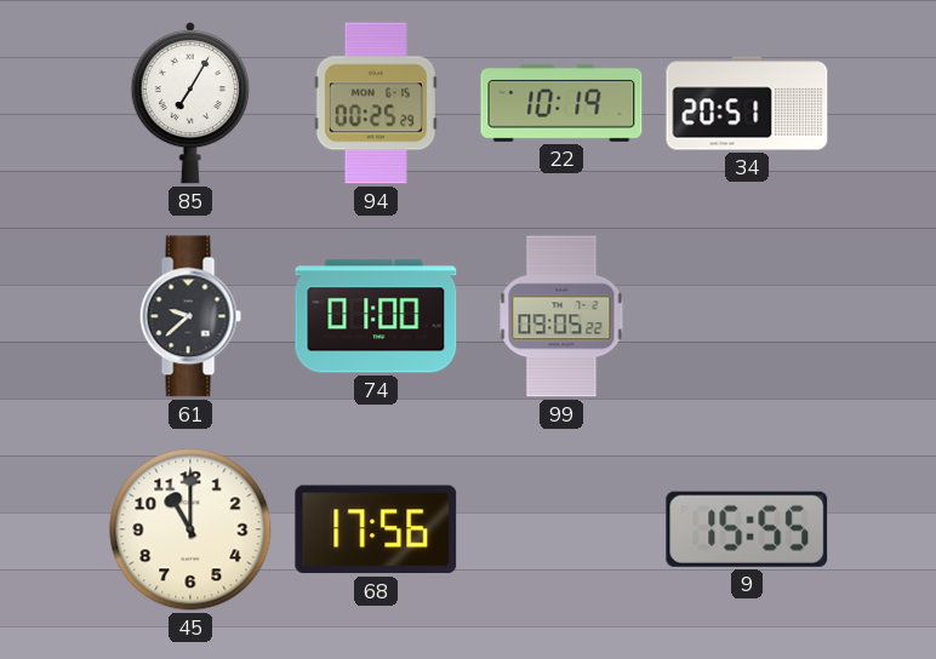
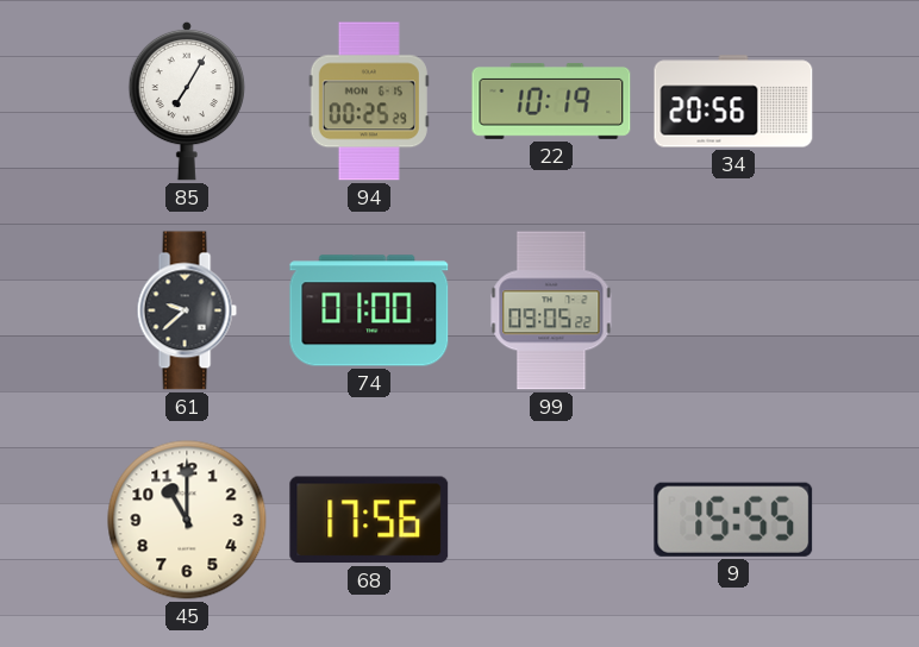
34: 20:51 -> 20:56 (733, 101)
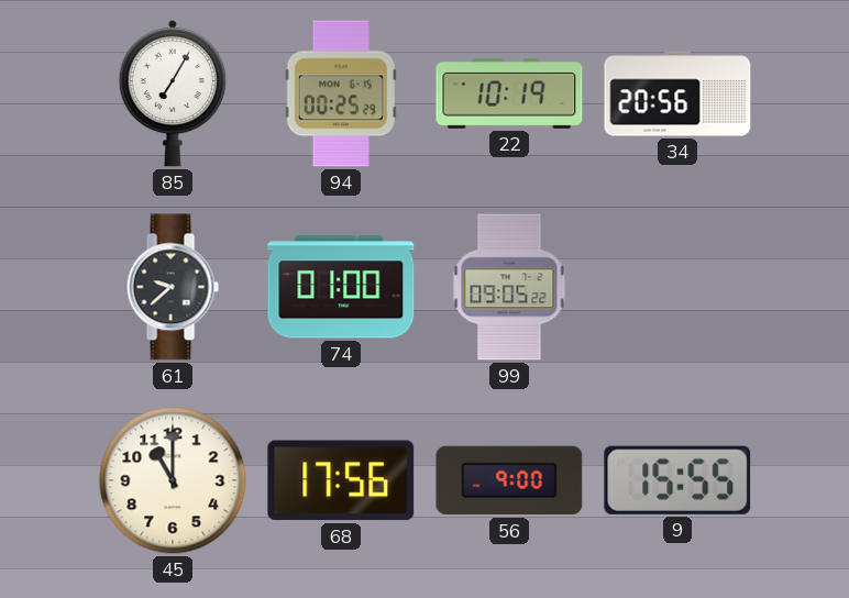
56: none -> 9:00 (509, 480)
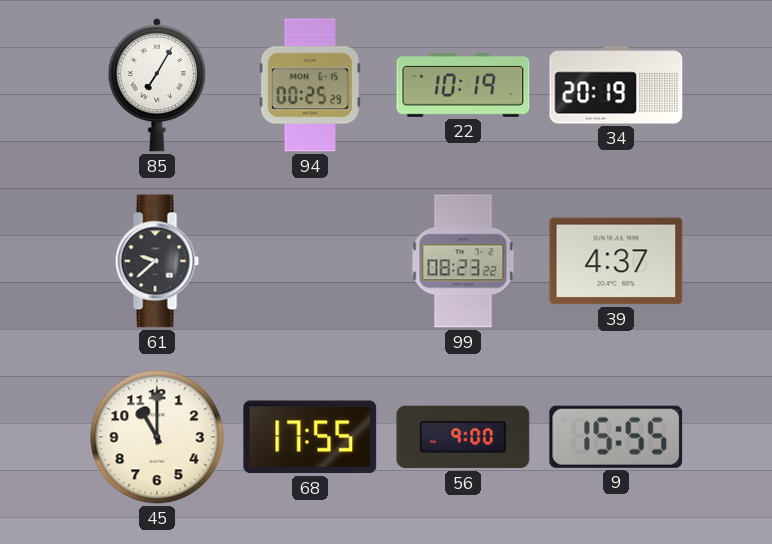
34: 20:56 -> 20:19 (616, 85)
74: 01:00 -> none (341, 287)
99: 09:05 -> 08:23 (463, 261)
39: none -> 4:37 (616, 261)
68: 17:56 -> 17:55 (310, 437)
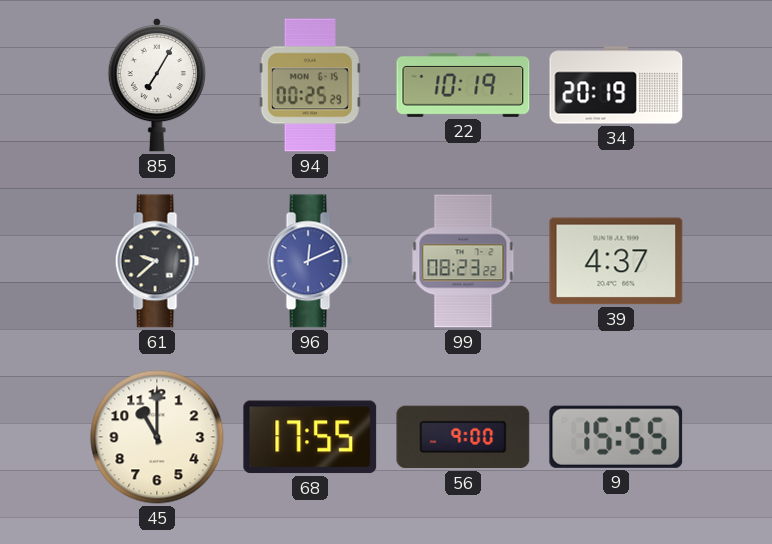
96: none -> 12:11 (310, 261)
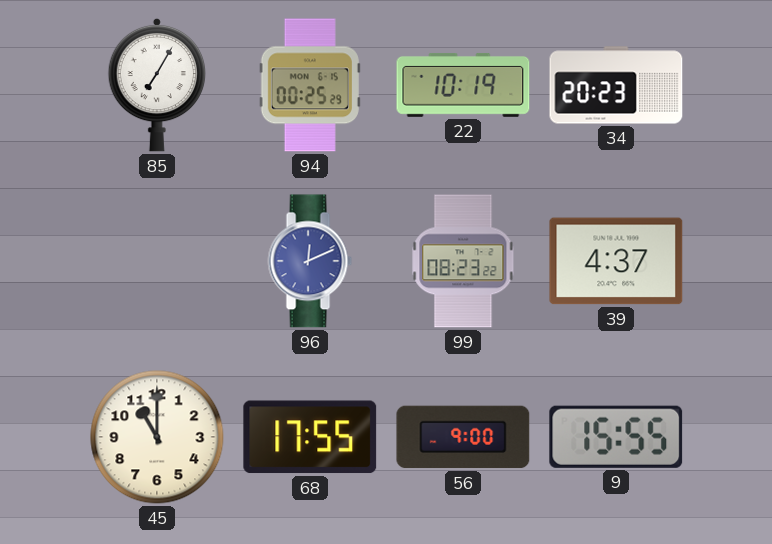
34: 20:19 -> 20:23 (616, 85)
61: 9:38 -> none (157, 261)
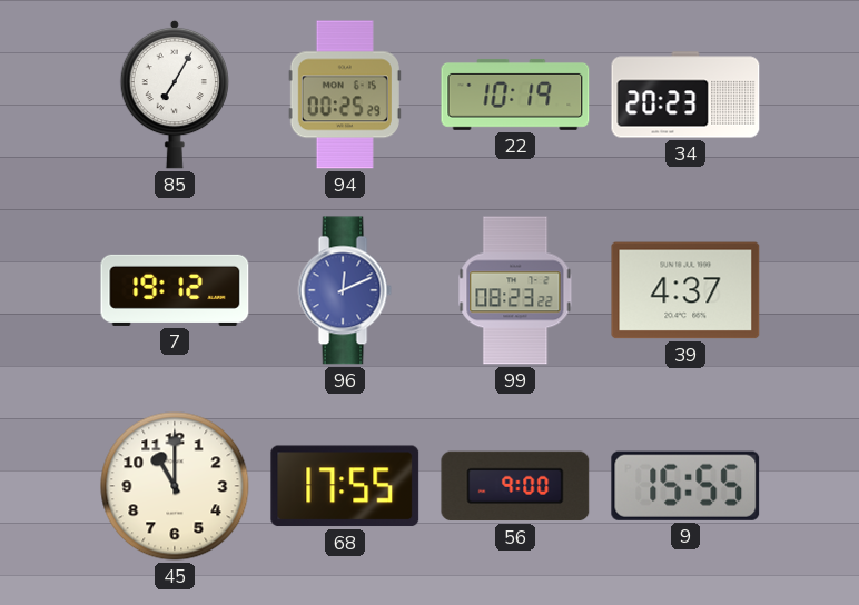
7: none -> 19:12 (175, 290)
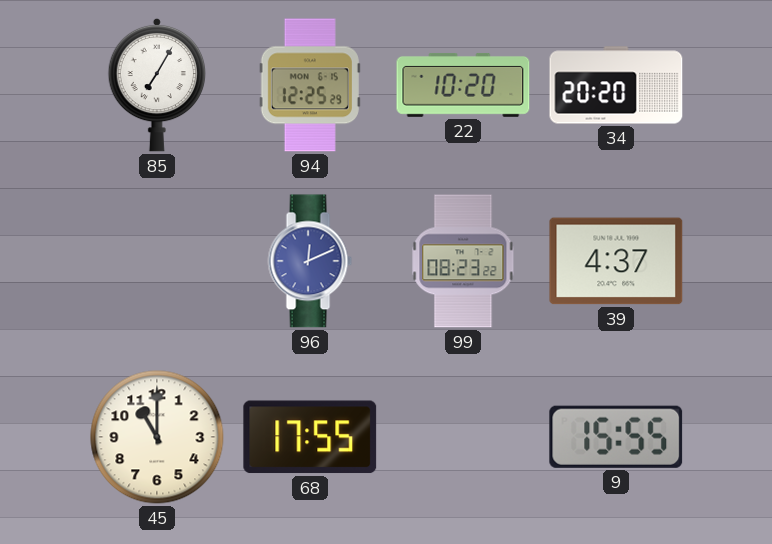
94: 00:25 -> 12:25 (310, 85)
22: 10:19 -> 10:20 (463, 85)
34: 20:23 -> 20:20 (616, 85)
7: 19:12 -> none (175, 290)
56: 9:00 -> none (515, 486)
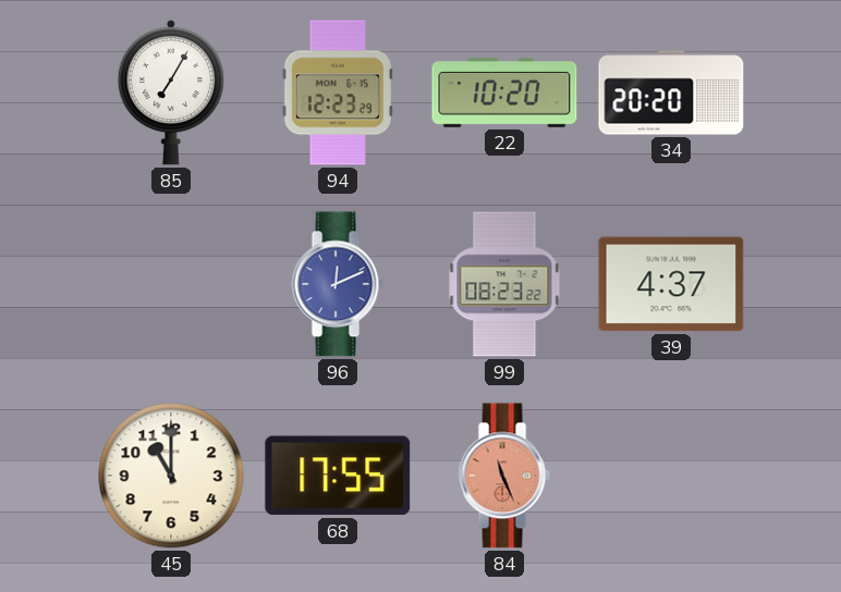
94: 12:25 -> 12:23 (338, 92)
84: none -> 11:26 (504, 476)
9: 15:55 -> none (616, 437)
